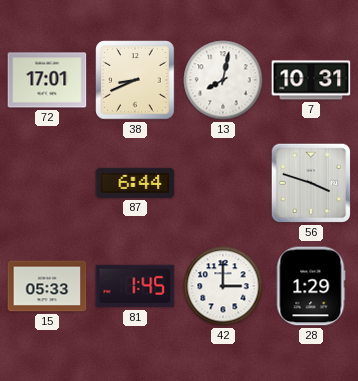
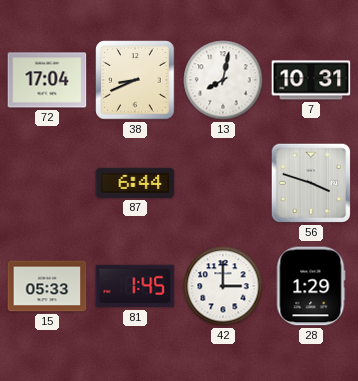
72: 17:01 -> 17:04 (47, 80)
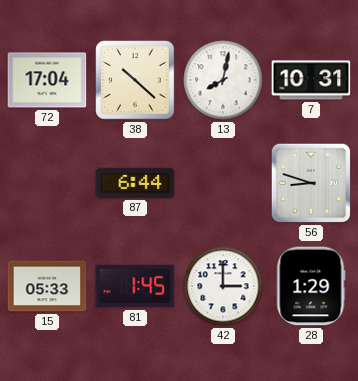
38: 8:41 -> 10:22 (135, 80)
56: 3:48 -> 8:48 (311, 183)
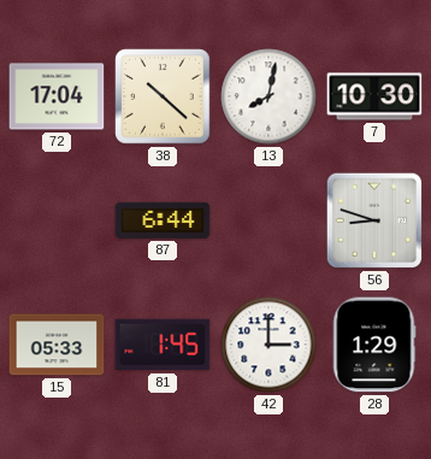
7: 10:31 -> 10:30 (374, 96)
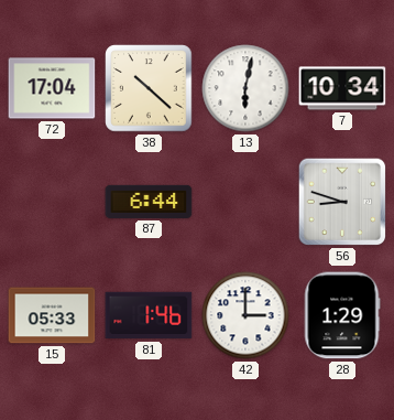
13: 8:02 -> 6:02 (245, 88)
7: 10:30 -> 10:34 (342, 88)
81: 1:45 -> 1:46 (149, 315)
